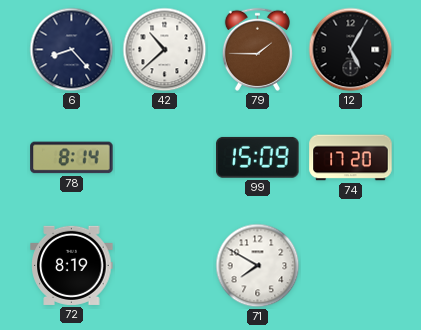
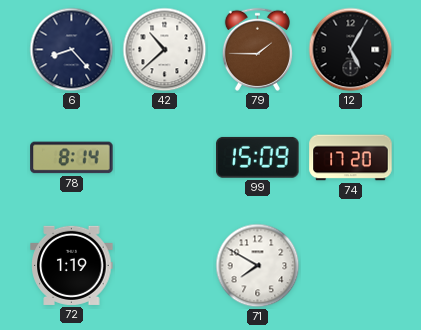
72: 8:19 -> 1:19 (72, 265)
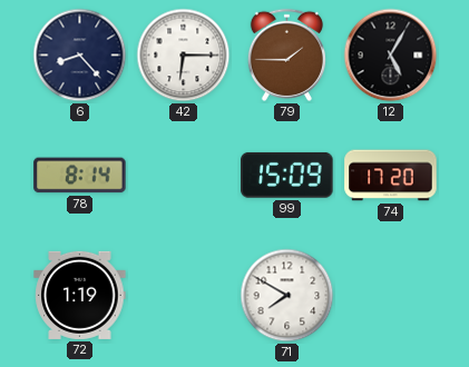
42: 10:38 -> 6:15 (184, 56)
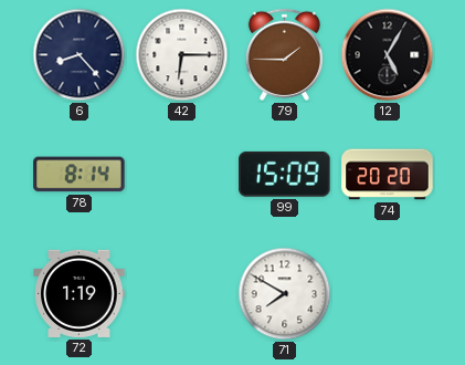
74: 17:20 -> 20:20 (388, 175)
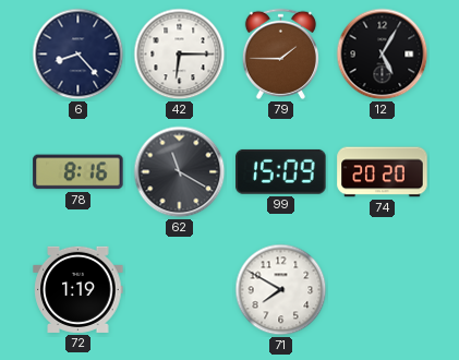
78: 8:14 -> 8:16 (78, 172)
62: none -> 11:20 (180, 172)
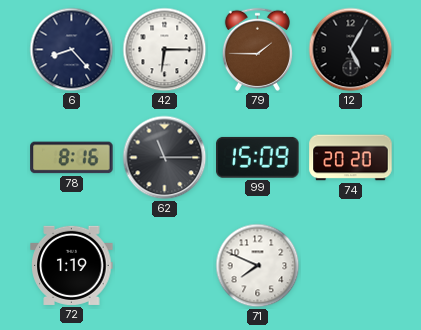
62: 11:20 -> 11:15 (165, 158)
71: 7:50 -> 7:49 (258, 266)
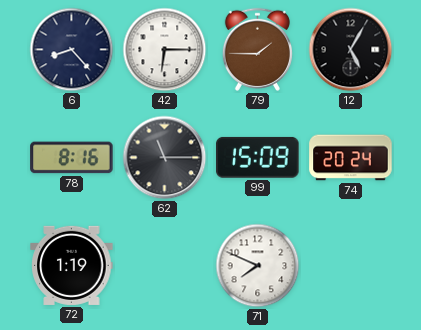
74: 20:20 -> 20:24 (351, 158)
